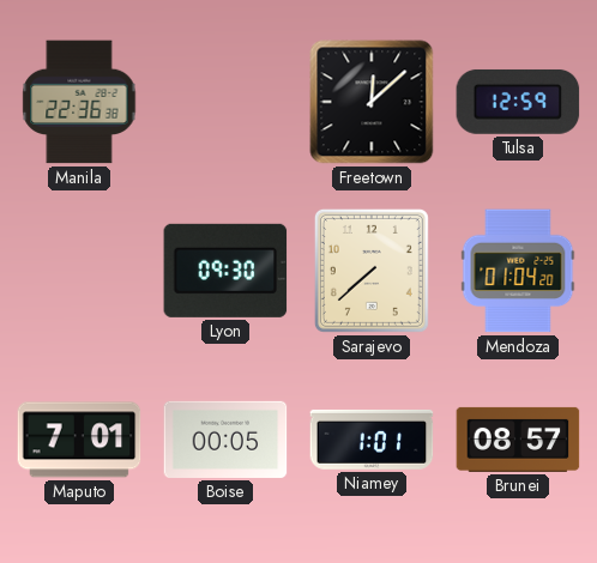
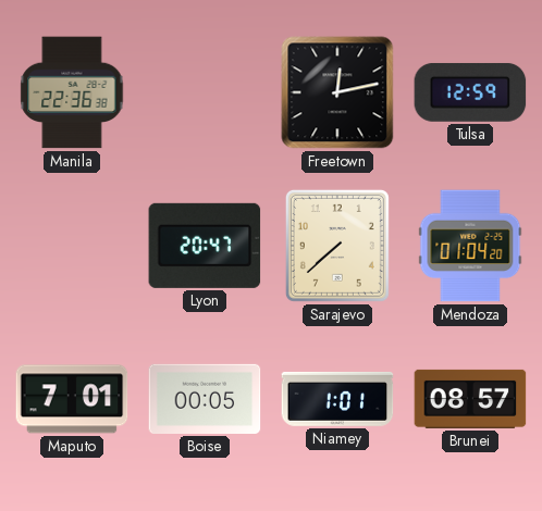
Freetown: 12:08 -> 12:13 (337, 92)
Lyon: 09:30 -> 20:47 (205, 246)
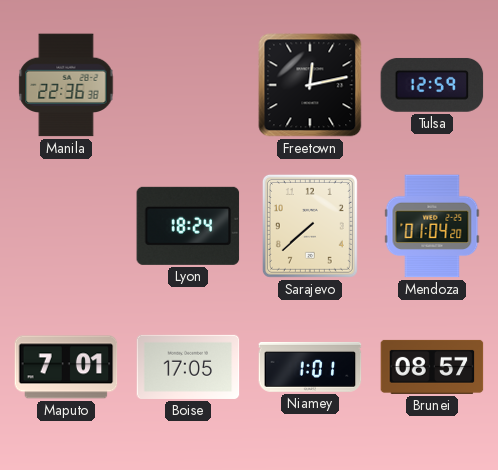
Lyon: 20:47 -> 18:24 (188, 226)
Boise: 00:05 -> 17:05 (188, 367)
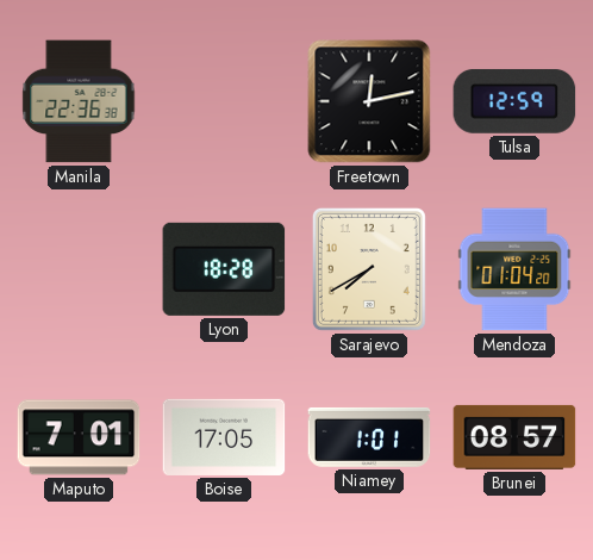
Lyon: 18:24 -> 18:28 (224, 269)
Sarajevo: 7:38 -> 7:40 (369, 269)
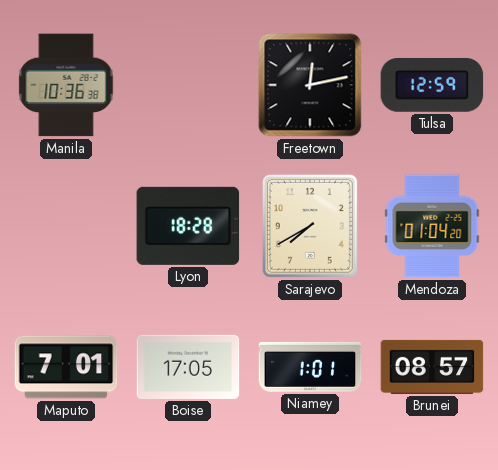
Manila: 22:36 -> 10:36 (66, 85)
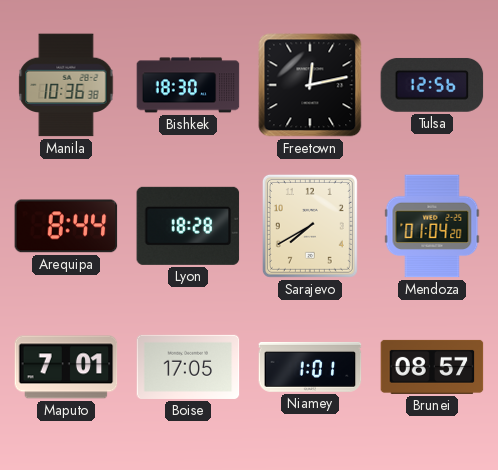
Bishkek: none -> 18:30 (188, 85)
Tulsa: 12:59 -> 12:56 (432, 85)
Arequipa: none -> 8:44 (66, 226)
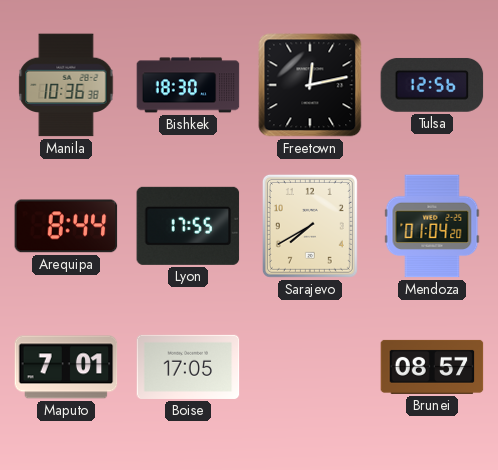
Lyon: 18:28 -> 17:55 (188, 226)
Niamey: 1:01 -> none (310, 367)
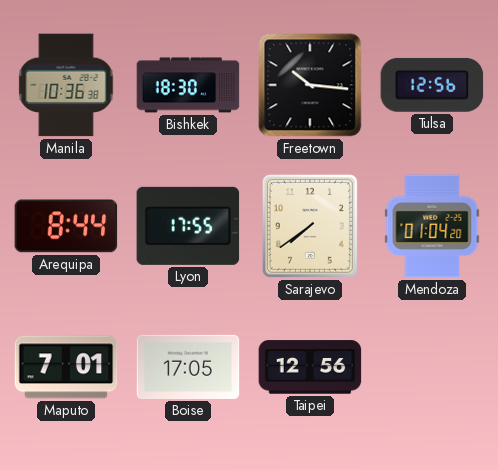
Freetown: 12:13 -> 10:16 (310, 85)
Sarajevo: 7:40 -> 7:39 (310, 226)
Taipei: none -> 12:56 (310, 367)
Brunei: 08:57 -> none (432, 367)
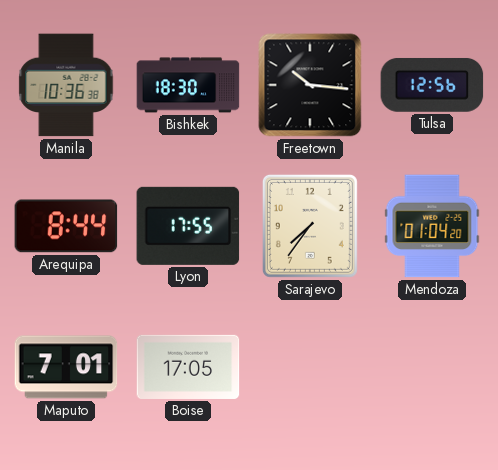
Sarajevo: 7:39 -> 7:36 (310, 226)
Taipei: 12:56 -> none (310, 367)
